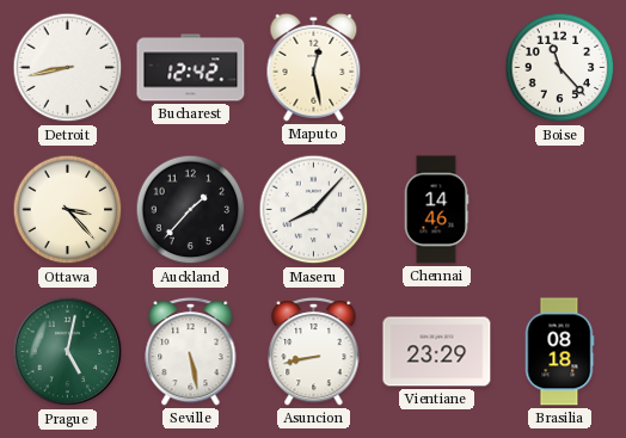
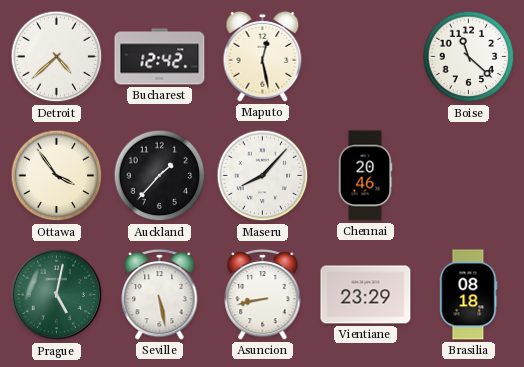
Detroit: 8:43 -> 4:38 (57, 57)
Boise: 11:23 -> 11:22 (469, 57)
Ottawa: 3:23 -> 3:54 (57, 176)
Chennai: 14:46 -> 20:46 (365, 176)
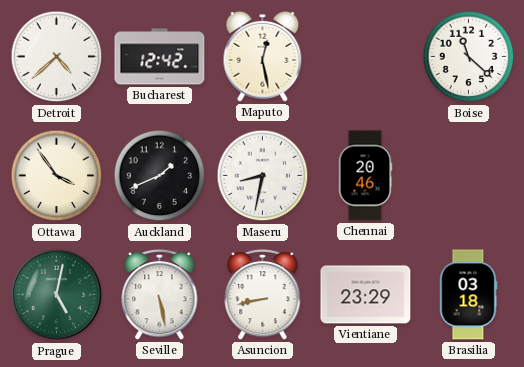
Auckland: 1:37 -> 1:41 (160, 176)
Maseru: 8:07 -> 8:32 (263, 176)
Brasilia: 08:18 -> 03:18 (468, 295)
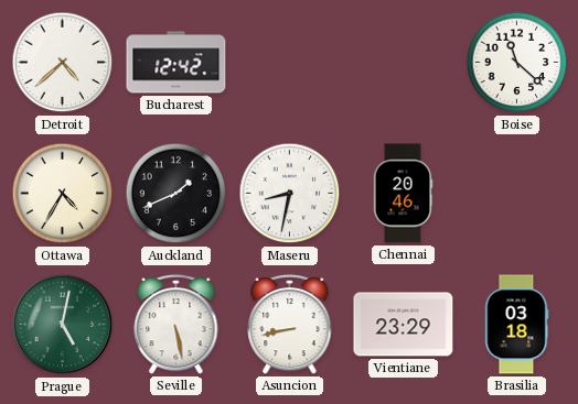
Maputo: 12:28 -> none (263, 56)
Ottawa: 3:54 -> 4:35 (63, 194)
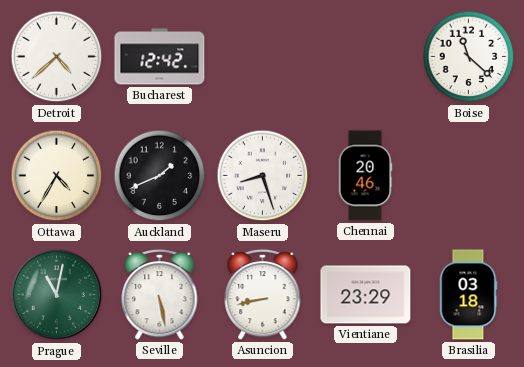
Maseru: 8:32 -> 8:27 (263, 176)
Prague: 5:02 -> 11:02 (57, 295)
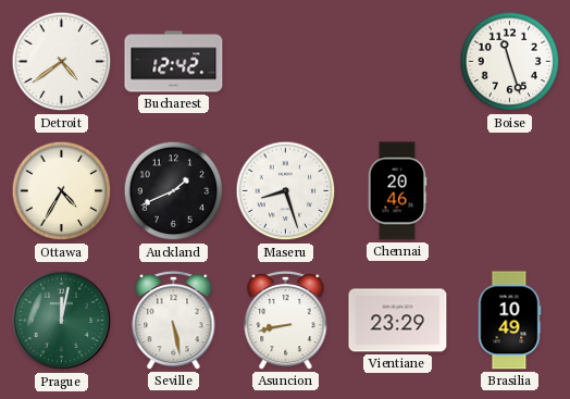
Detroit: 4:38 -> 4:39 (62, 62)
Boise: 11:22 -> 11:27 (510, 62)
Prague: 11:02 -> 12:02 (62, 321)
Brasilia: 03:18 -> 10:49 (509, 321)
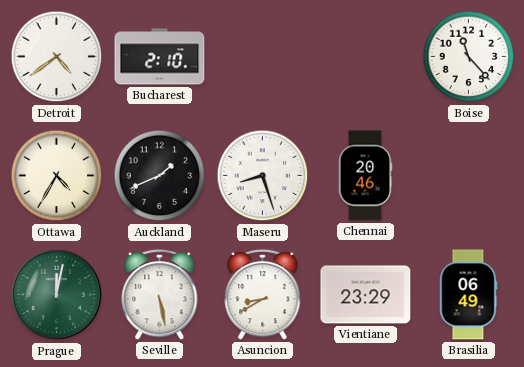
Bucharest: 12:42 -> 2:10 (160, 57)
Boise: 11:27 -> 11:23 (469, 57)
Asuncion: 8:43 -> 8:40 (263, 294)
Brasilia: 10:49 -> 06:49 (468, 295)
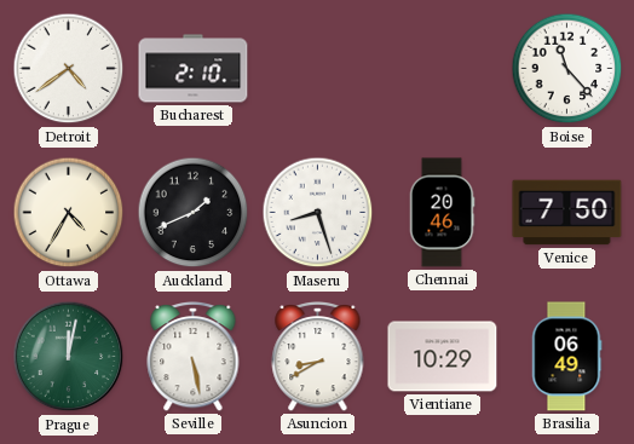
Venice: none -> 7:50 (567, 213)
Vientiane: 23:29 -> 10:29 (443, 357)
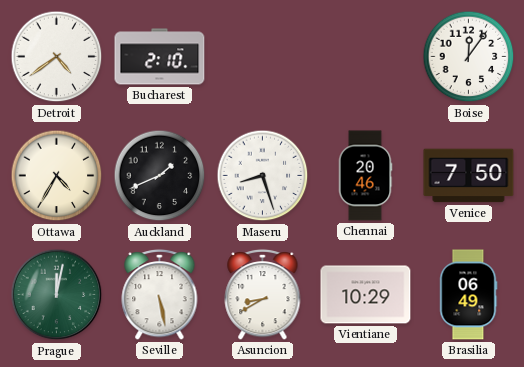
Boise: 11:23 -> 12:06 (469, 57)
